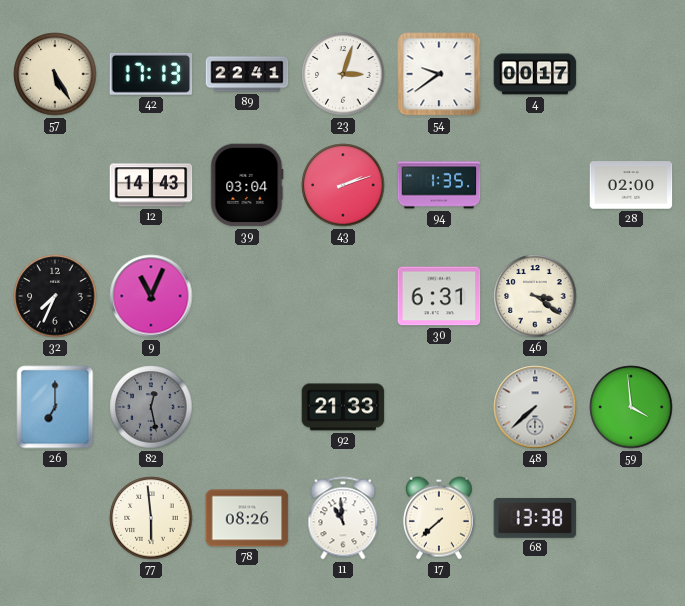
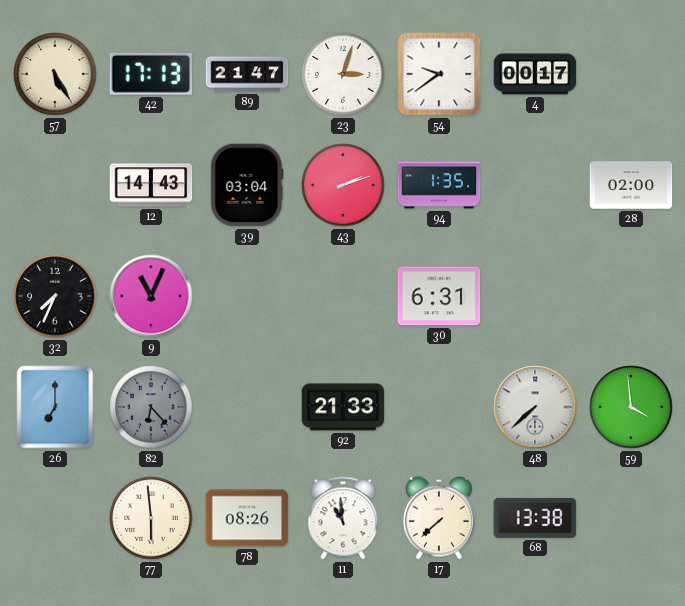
89: 22:41 -> 21:47 (247, 74)
46: 3:21 -> none (535, 296)
82: 12:28 -> 6:23 (151, 407)
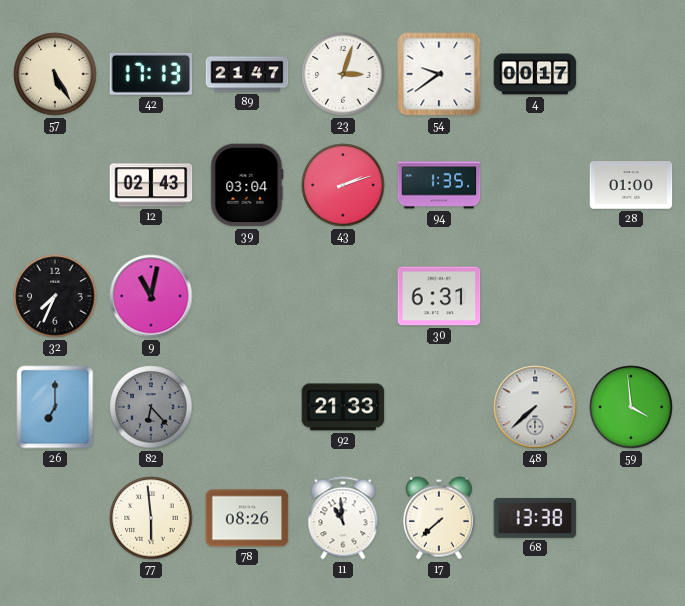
12: 14:43 -> 02:43 (151, 185)
28: 02:00 -> 01:00 (631, 185)
9: 11:04 -> 11:02 (151, 296)
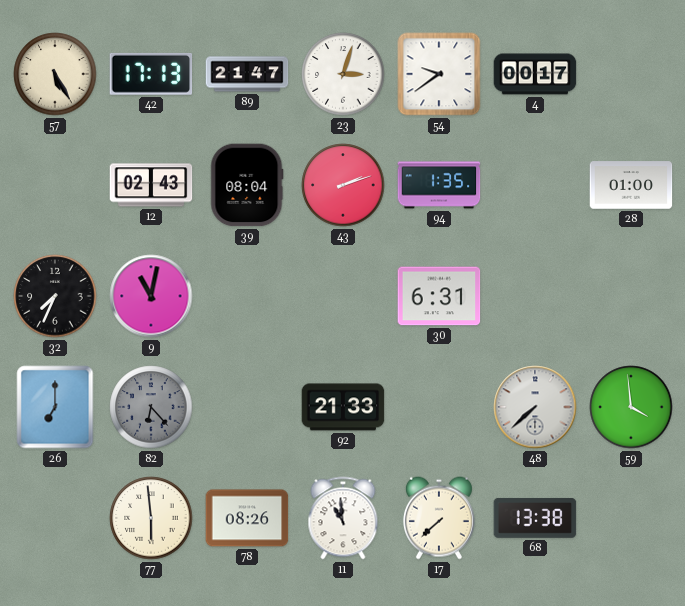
39: 03:04 -> 08:04 (247, 185)
